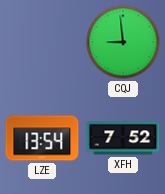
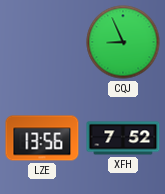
CQJ: 8:59 -> 8:56 (123, 42)
LZE: 13:54 -> 13:56 (42, 138)
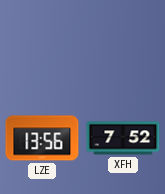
CQJ: 8:56 -> none (123, 42)
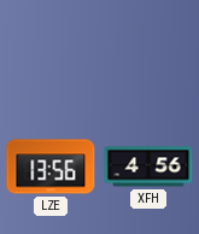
XFH: 7:52 -> 4:56 (148, 166)
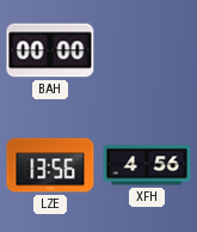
BAH: none -> 00:00 (50, 50)
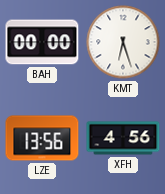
KMT: none -> 6:27 (123, 42)
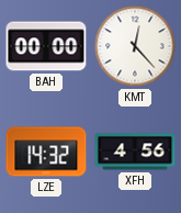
KMT: 6:27 -> 12:23 (135, 46)
LZE: 13:56 -> 14:32 (46, 152)
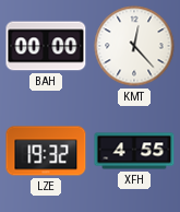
LZE: 14:32 -> 19:32 (46, 151)
XFH: 4:56 -> 4:55 (134, 151)
